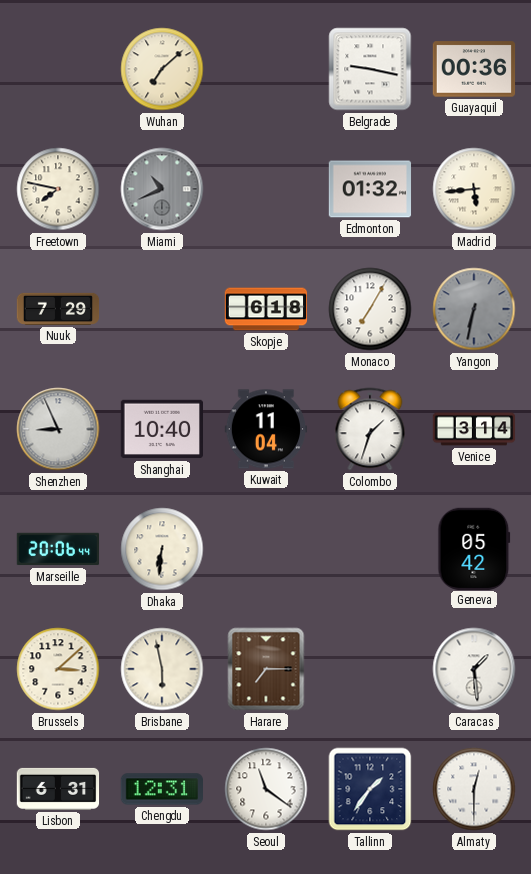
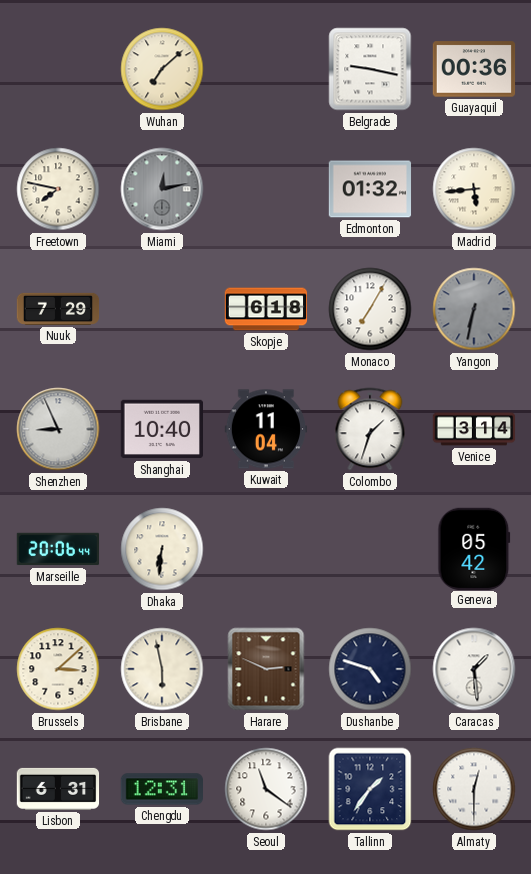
Miami: 10:41 -> 12:13 (162, 189)
Harare: 7:15 -> 2:49 (266, 669)
Dushanbe: none -> 4:48 (370, 669)
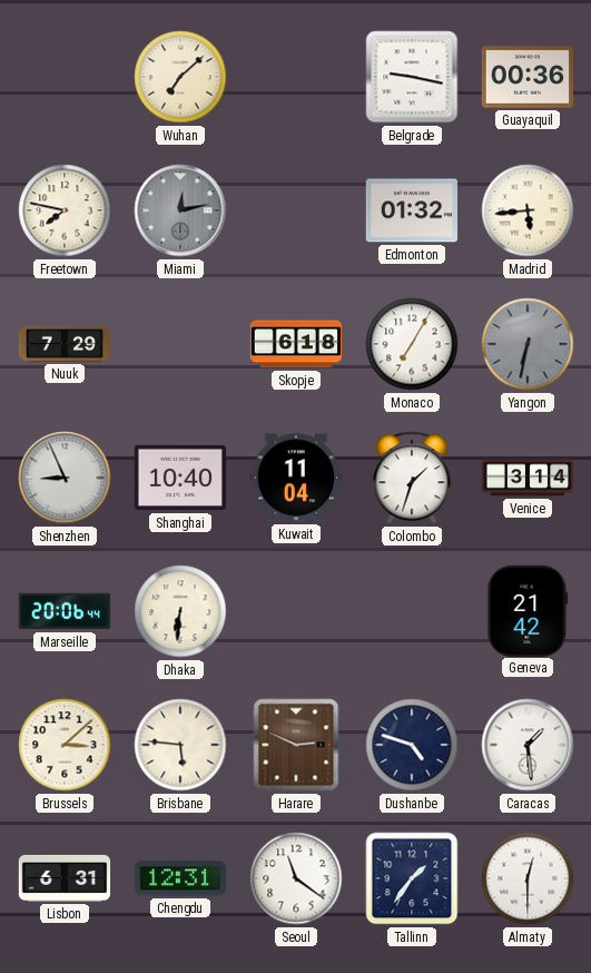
Geneva: 05:42 -> 21:42 (528, 610)
Brisbane: 5:58 -> 5:46 (180, 745)
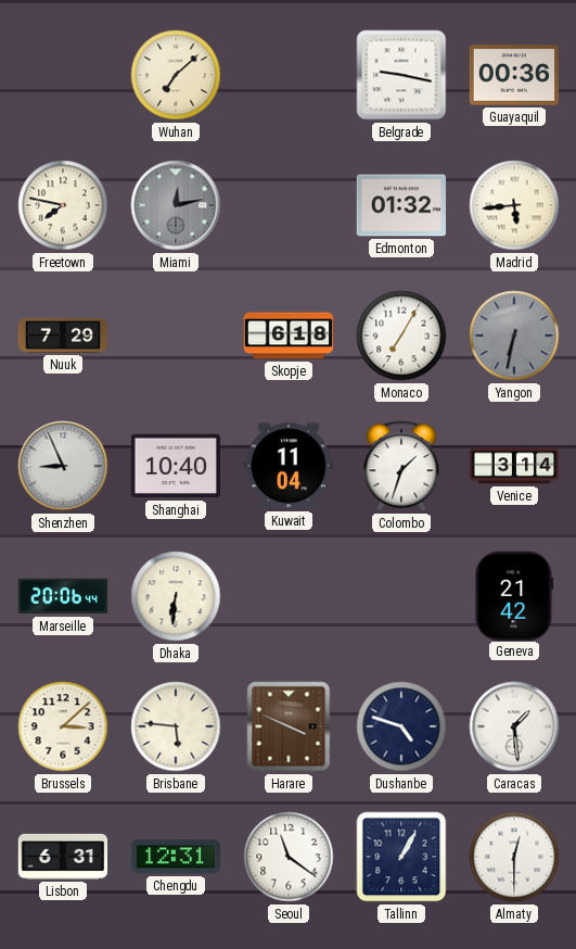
Harare: 2:49 -> 3:49 (289, 726)
Tallinn: 1:36 -> 1:05 (401, 857)
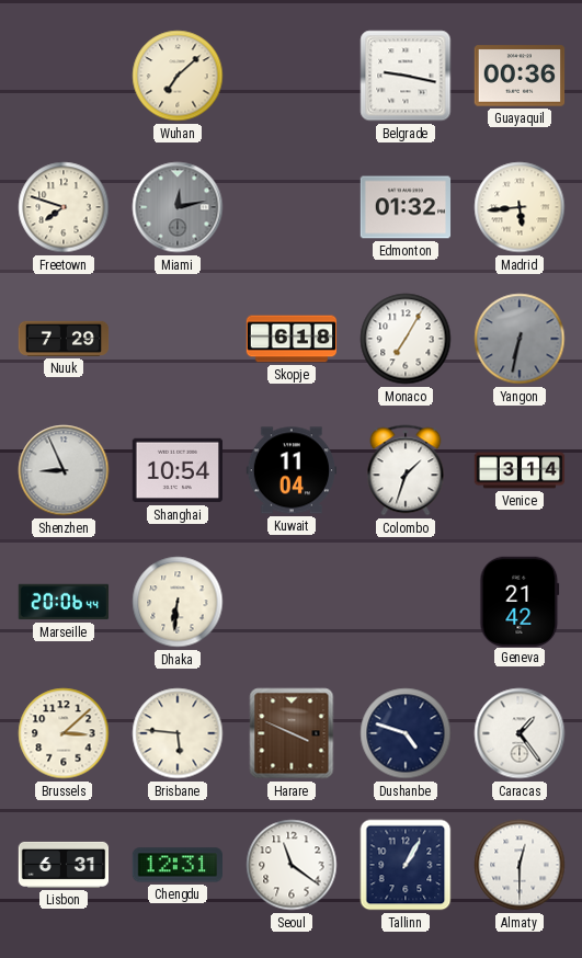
Freetown: 7:47 -> 7:48 (64, 207)
Shanghai: 10:40 -> 10:54 (176, 470)
Caracas: 1:29 -> 1:24 (520, 733)
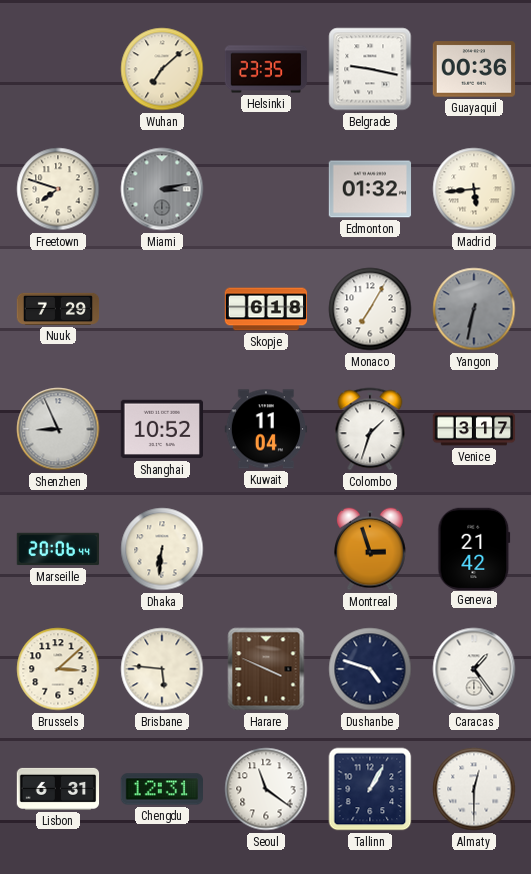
Helsinki: none -> 23:35 (266, 69)
Miami: 12:13 -> 3:13 (162, 189)
Shanghai: 10:54 -> 10:52 (161, 429)
Venice: 3:14 -> 3:17 (474, 429)
Montreal: none -> 2:57 (371, 549)
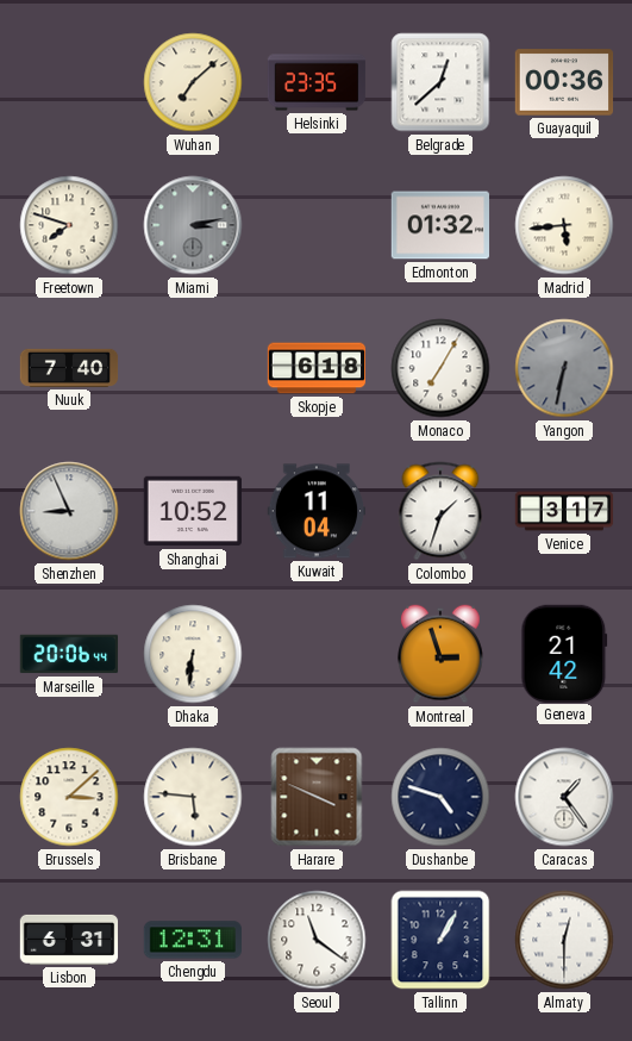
Belgrade: 9:17 -> 12:38 (440, 82)
Nuuk: 7:29 -> 7:40 (69, 368)
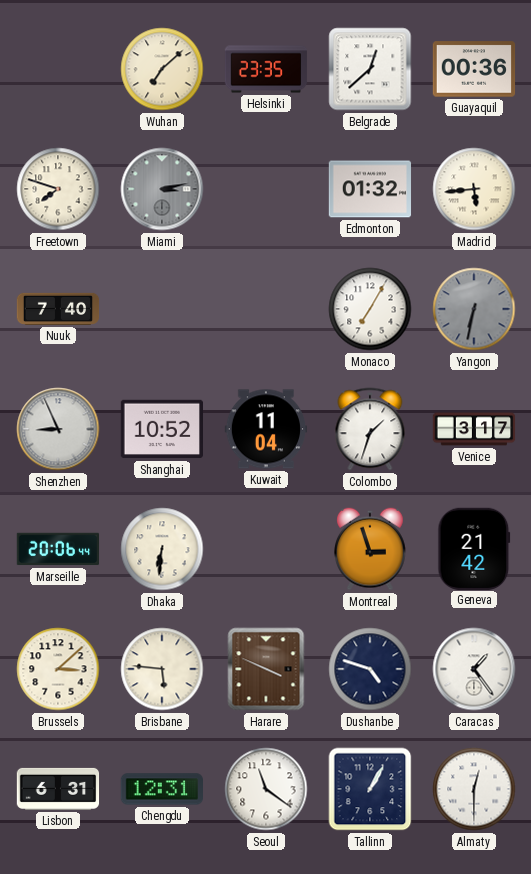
Skopje: 6:18 -> none (317, 368)
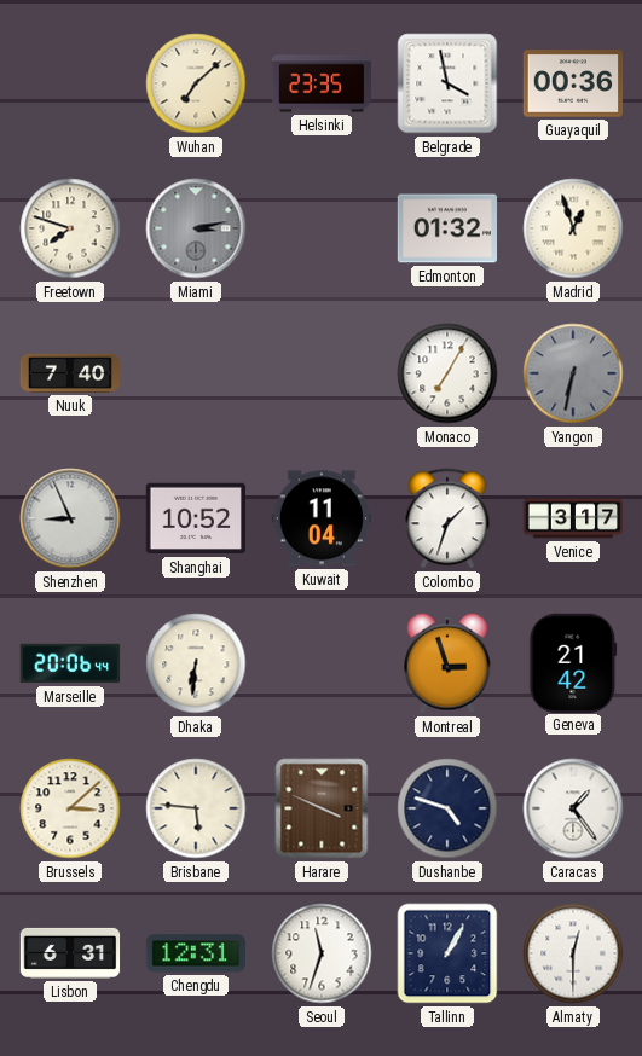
Belgrade: 12:38 -> 3:58 (447, 83)
Madrid: 5:44 -> 12:57 (573, 228)
Seoul: 11:21 -> 11:33 (322, 953)
